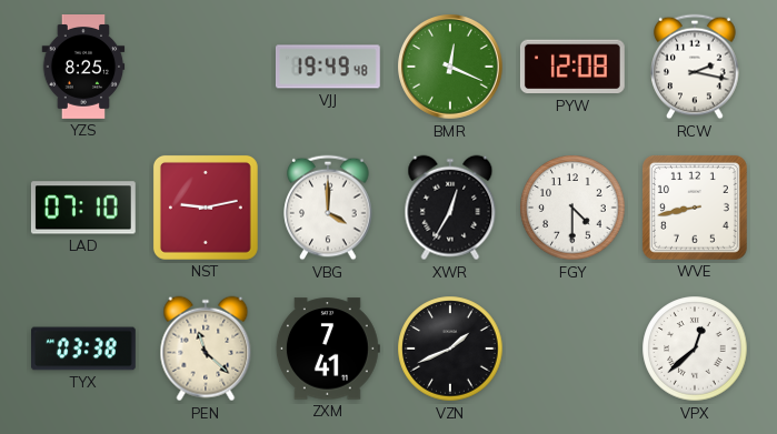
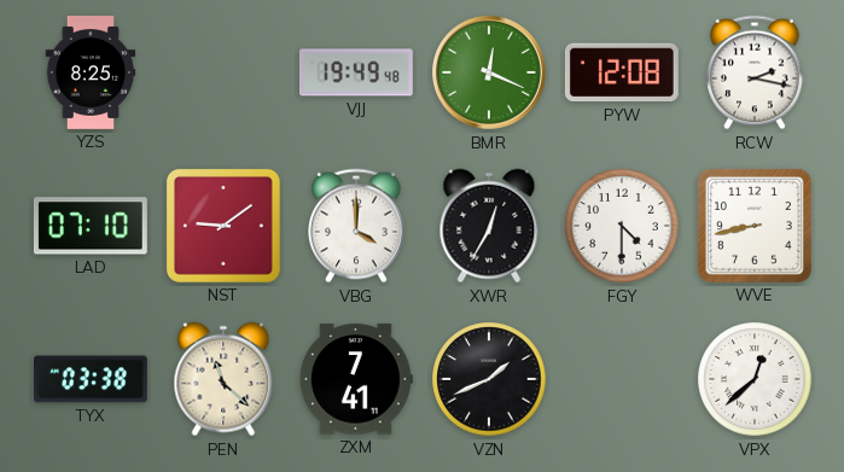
NST: 9:13 -> 9:09 (223, 226)
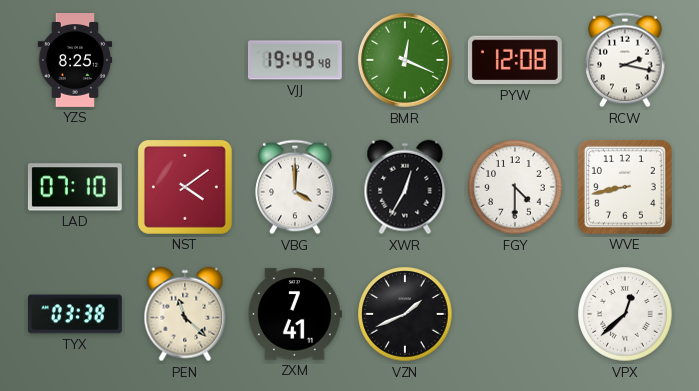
NST: 9:09 -> 4:09 (185, 187)
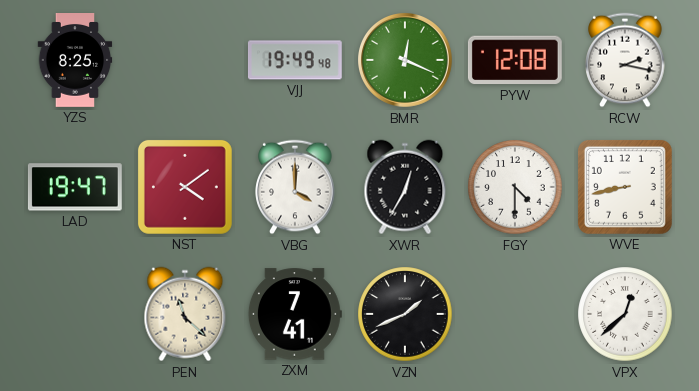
LAD: 07:10 -> 19:47 (75, 187)
TYX: 03:38 -> none (76, 314)
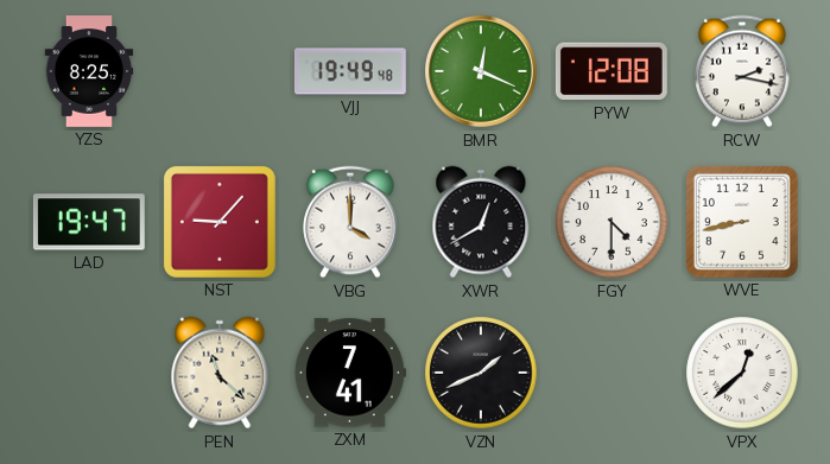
NST: 4:09 -> 9:07 (220, 222)
XWR: 12:35 -> 12:40 (481, 222)
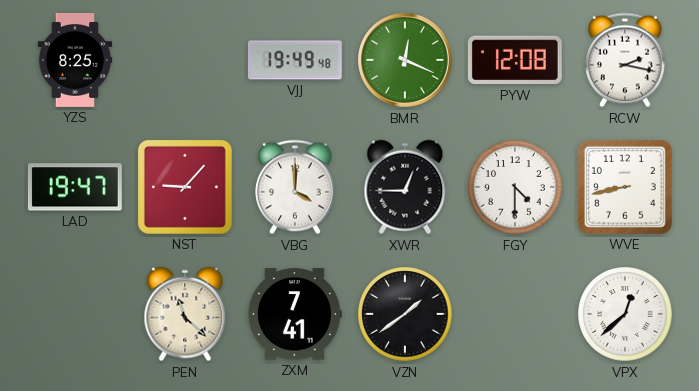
XWR: 12:40 -> 12:45 (405, 187)
VZN: 1:41 -> 1:39 (405, 314)
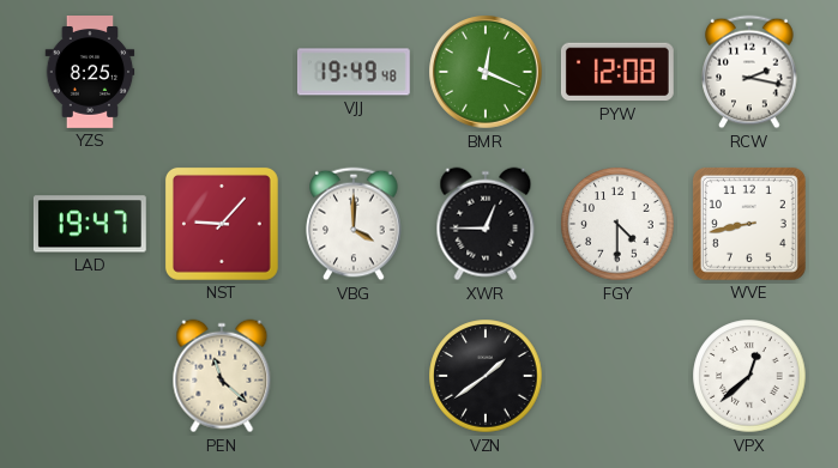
ZXM: 7:41 -> none (295, 314)
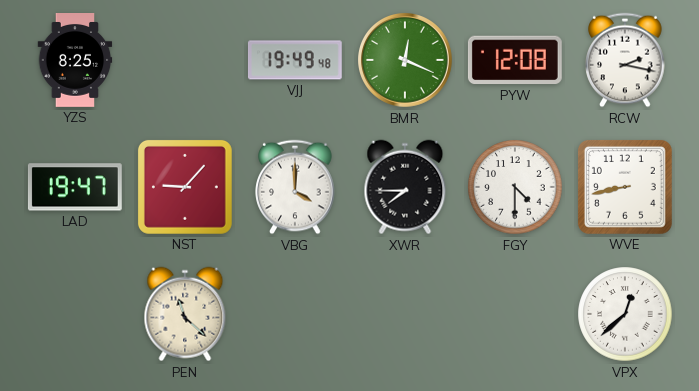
XWR: 12:45 -> 7:45 (405, 187)
VZN: 1:39 -> none (486, 376)
